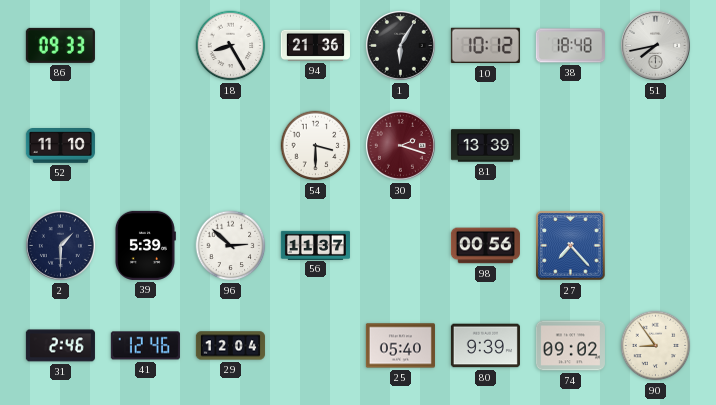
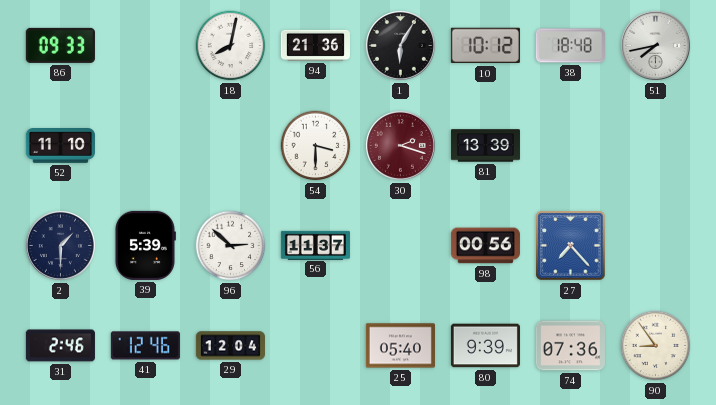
18: 8:25 -> 8:02 (231, 46)
74: 09:02 -> 07:36 (570, 346)
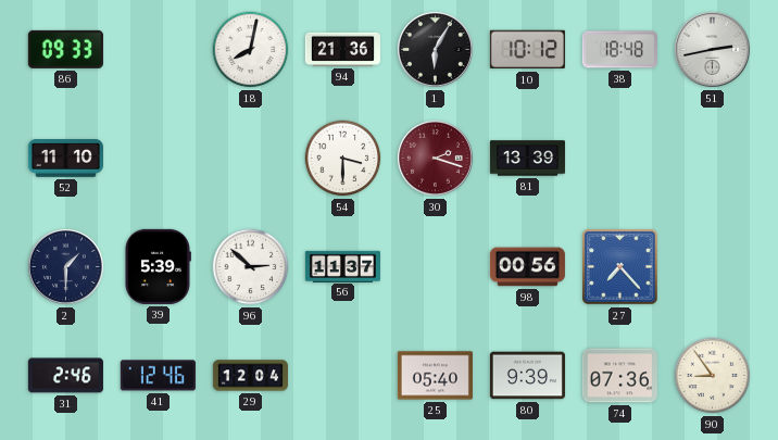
51: 7:43 -> 2:43 (712, 49)
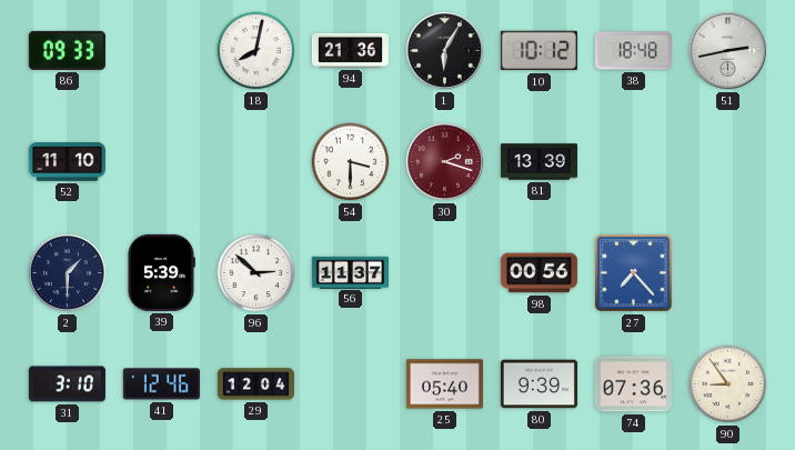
31: 2:46 -> 3:10 (67, 384)
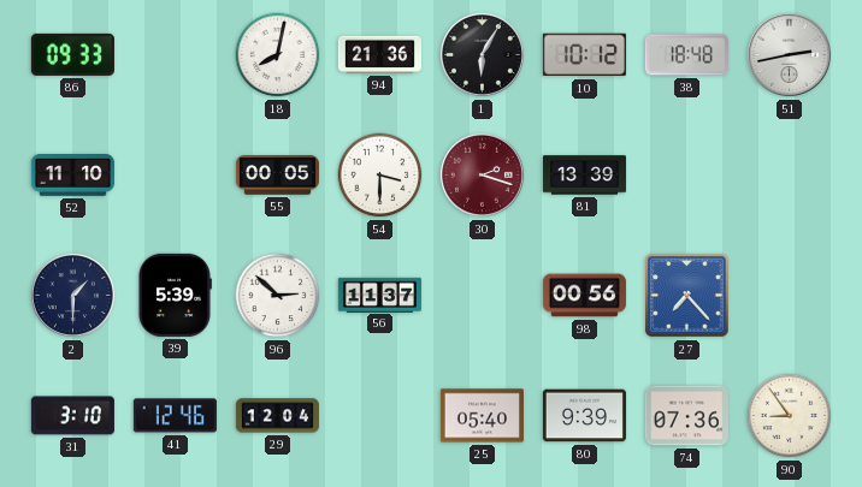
55: none -> 00:05 (277, 176)
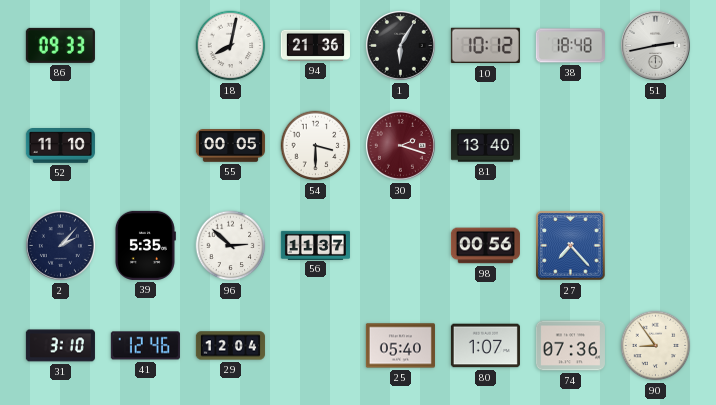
81: 13:39 -> 13:40 (485, 146)
2: 1:30 -> 2:07 (60, 245)
39: 5:39 -> 5:35 (145, 245)
80: 9:39 -> 1:07 (485, 346)
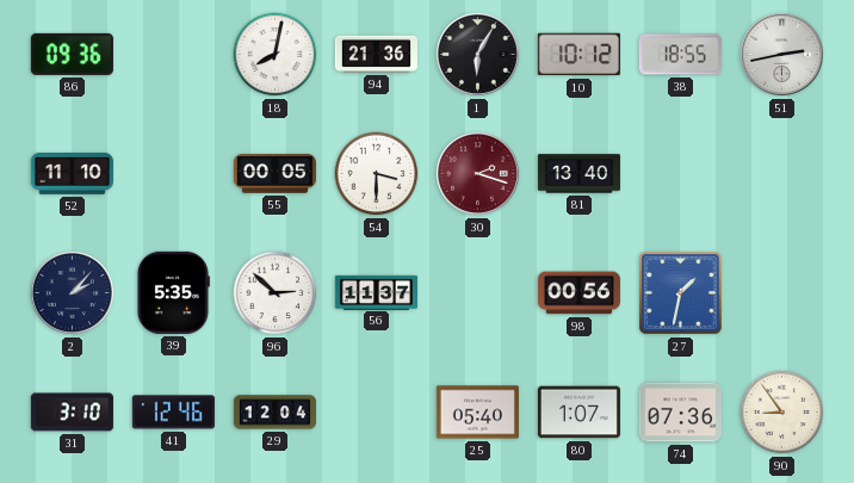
86: 09:33 -> 09:36 (72, 54)
38: 18:48 -> 18:55 (680, 55)
27: 7:23 -> 1:32 (681, 293)
